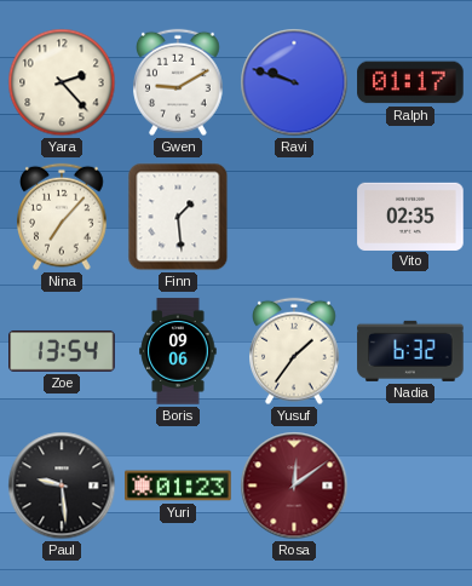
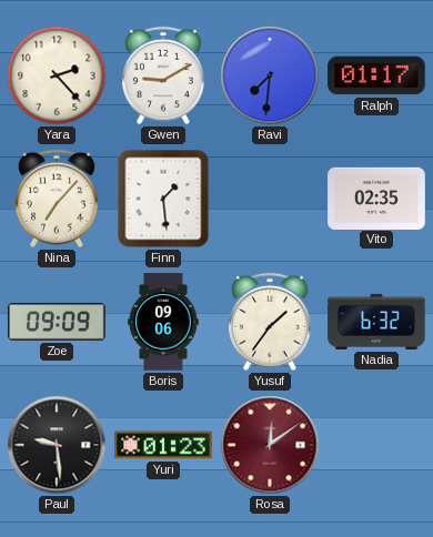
Ravi: 9:48 -> 7:31 (270, 75)
Zoe: 13:54 -> 09:09 (57, 322)
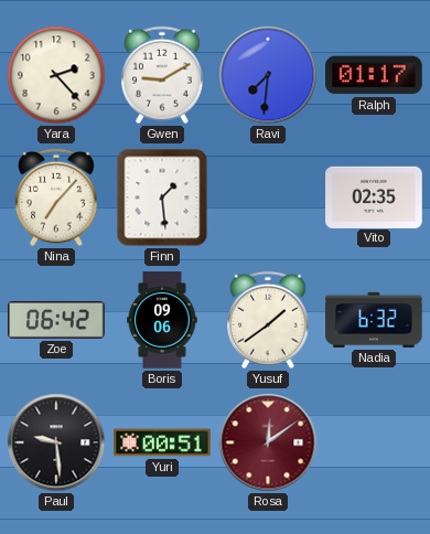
Zoe: 09:09 -> 06:42 (56, 320)
Yusuf: 1:36 -> 1:39 (269, 320)
Yuri: 01:23 -> 00:51 (162, 442)
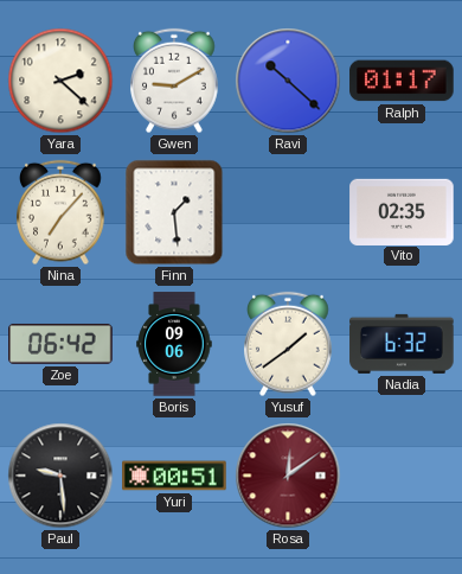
Yara: 2:23 -> 2:22 (60, 81)
Ravi: 7:31 -> 10:22 (288, 81)
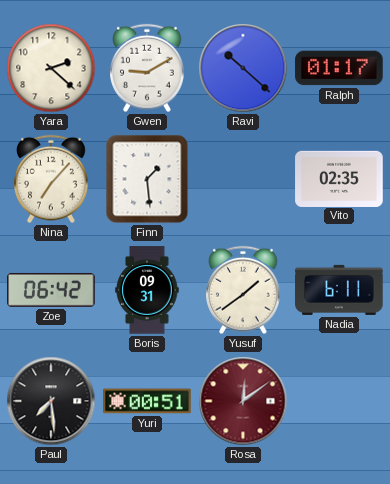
Boris: 09:06 -> 09:31 (147, 290)
Nadia: 6:32 -> 6:11 (339, 290)
Paul: 9:29 -> 7:29 (51, 401)
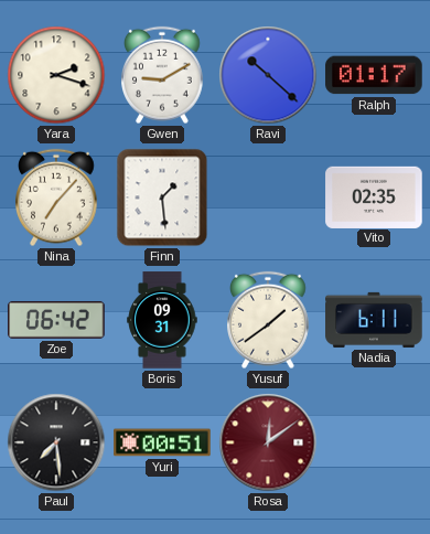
Yara: 2:22 -> 2:18 (56, 75)
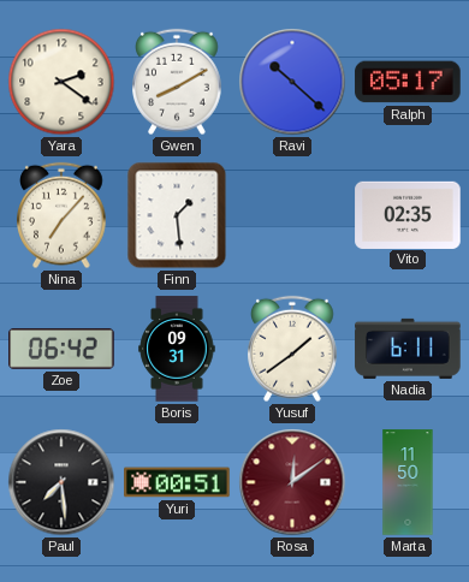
Yara: 2:18 -> 2:21 (61, 82)
Gwen: 9:10 -> 8:10 (178, 82)
Ralph: 01:17 -> 05:17 (408, 82)
Marta: none -> 11:50 (408, 482)
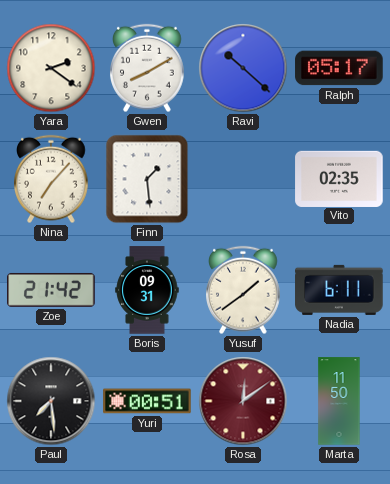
Zoe: 06:42 -> 21:42 (51, 290)
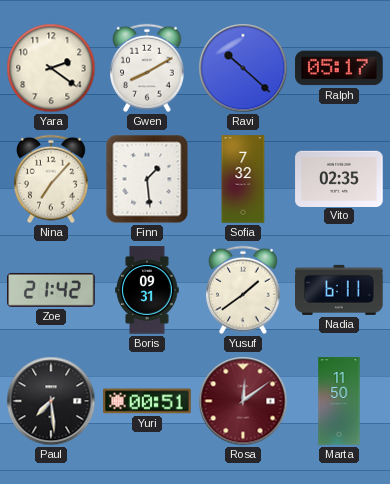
Sofia: none -> 7:32 (243, 179)
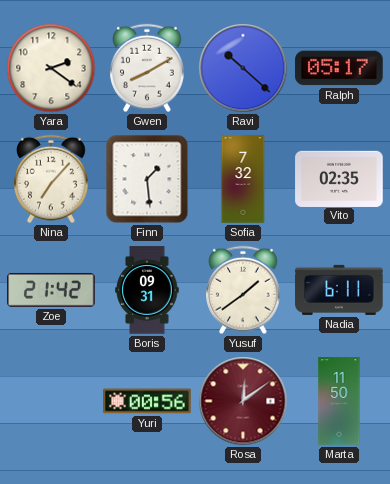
Paul: 7:29 -> none (51, 401)
Yuri: 00:51 -> 00:56 (147, 401)
